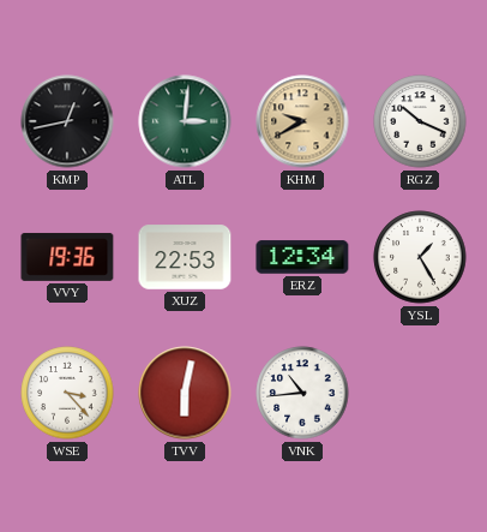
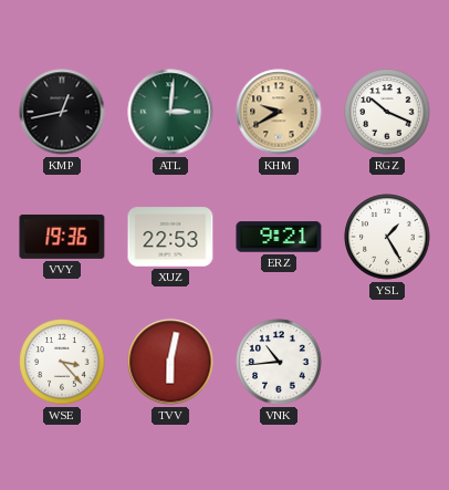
ERZ: 12:34 -> 9:21 (279, 237)
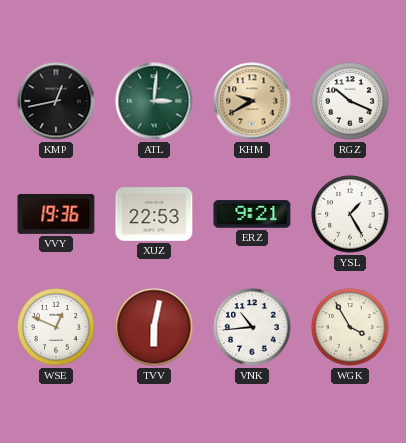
WSE: 3:23 -> 12:49 (56, 327)
WGK: none -> 3:55 (350, 327)
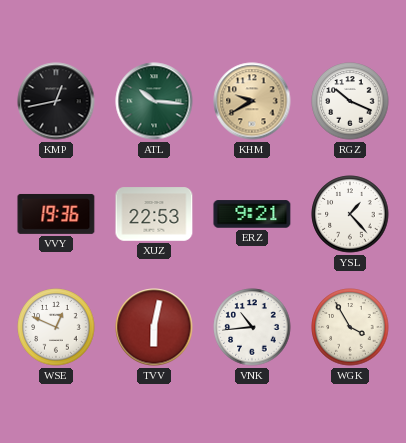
ATL: 3:01 -> 10:16 (154, 101)
YSL: 1:25 -> 1:23 (350, 214)
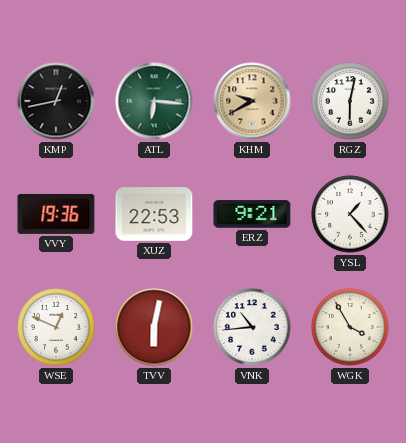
ATL: 10:16 -> 6:16 (154, 101)
RGZ: 10:19 -> 6:02 (350, 101)
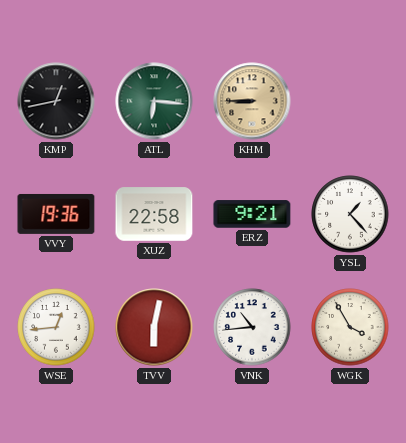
KHM: 9:40 -> 8:45 (252, 101)
RGZ: 6:02 -> none (350, 101)
XUZ: 22:53 -> 22:58 (154, 214)
WSE: 12:49 -> 12:44 (56, 327)
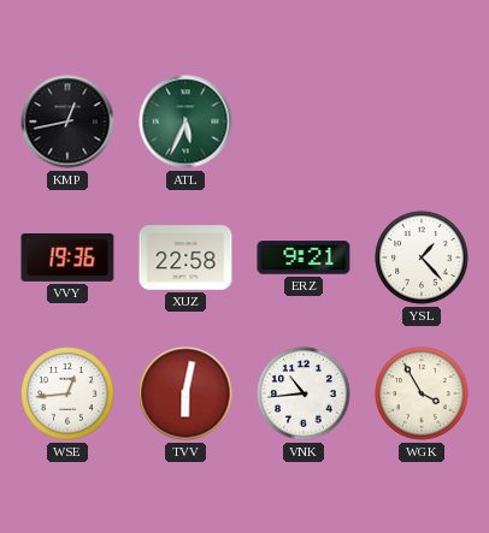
ATL: 6:16 -> 5:34 (185, 122)
KHM: 8:45 -> none (252, 101)
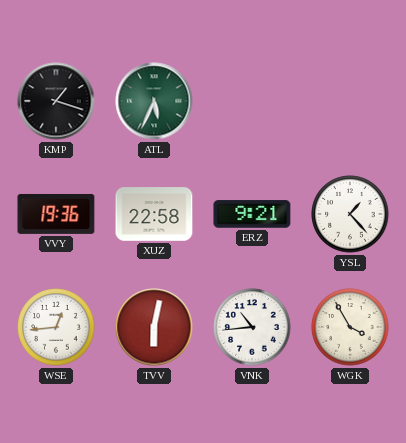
KMP: 12:43 -> 1:18 (56, 101)
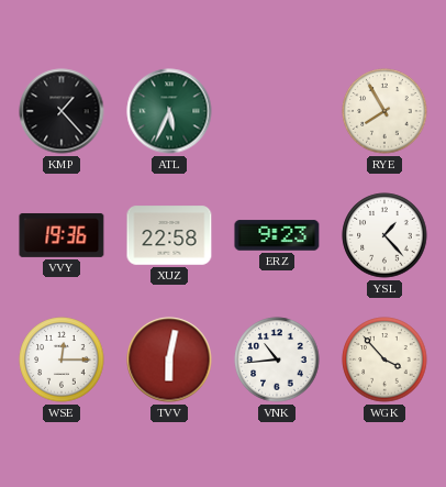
KMP: 1:18 -> 1:23 (62, 111)
RYE: none -> 7:55 (384, 111)
ERZ: 9:21 -> 9:23 (277, 235)
WSE: 12:44 -> 12:15 (62, 359)
WGK: 3:55 -> 3:53 (384, 359)
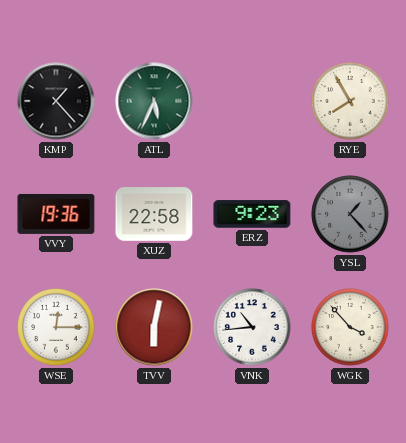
YSL dial: white -> grey (350, 214)
